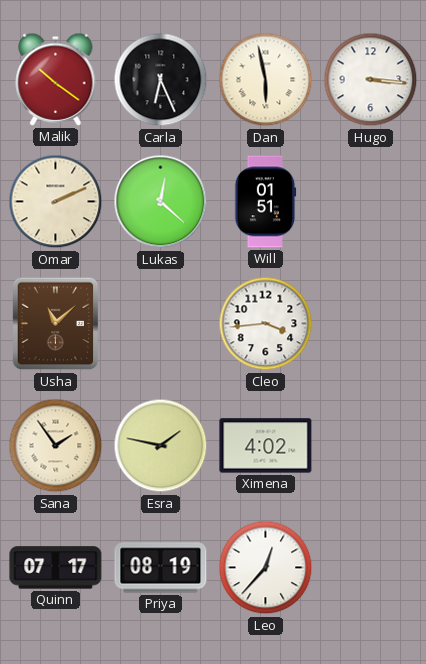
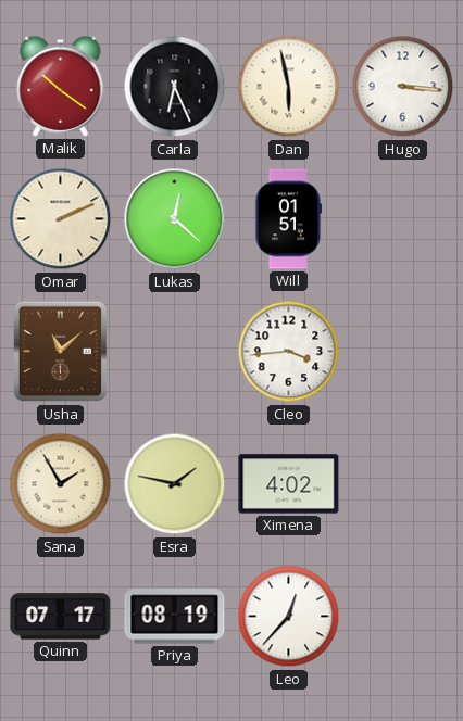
Sana: 1:54 -> 1:55 (61, 484)
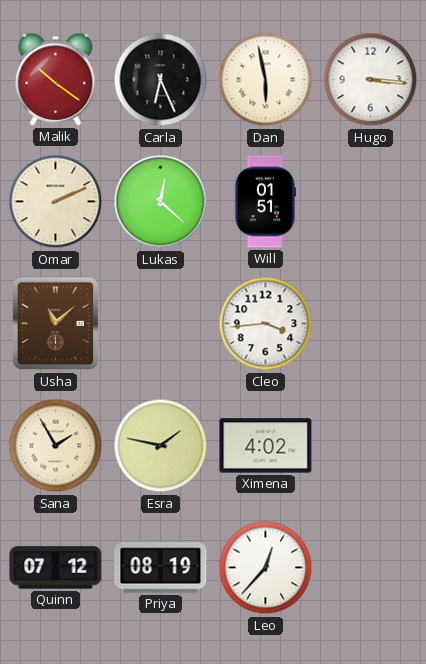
Quinn: 07:17 -> 07:12 (56, 568)
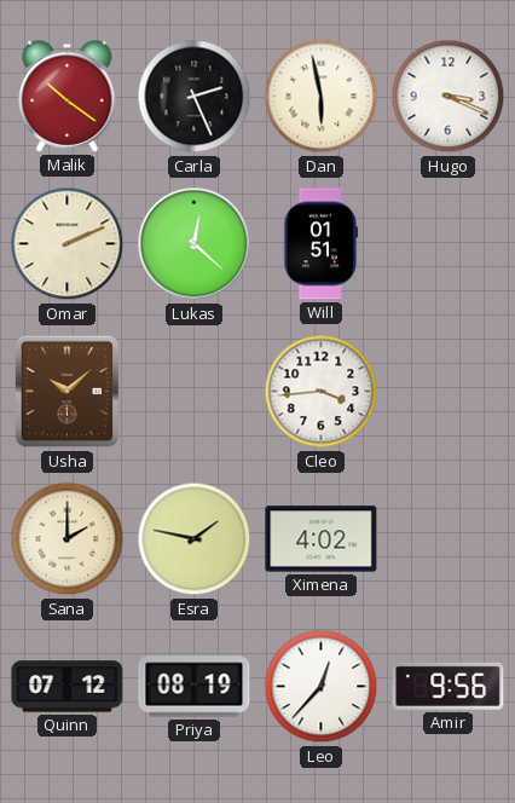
Carla: 6:26 -> 2:26 (195, 97)
Hugo: 3:16 -> 3:19 (449, 97)
Usha: 11:08 -> 10:08 (68, 392)
Sana: 1:55 -> 2:00 (68, 539)
Amir: none -> 9:56 (449, 686)
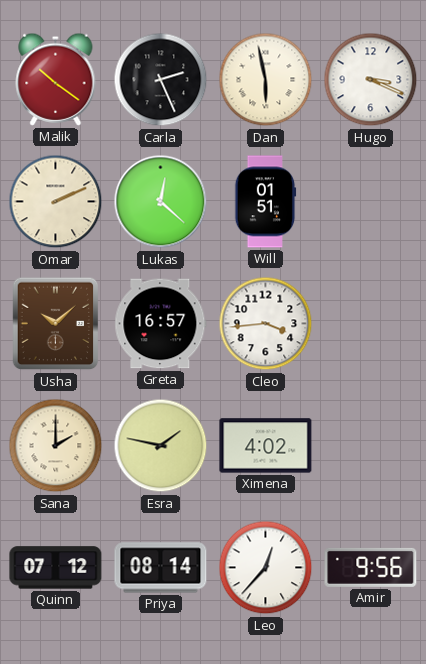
Greta: none -> 16:57 (161, 324)
Priya: 08:19 -> 08:14 (161, 568)
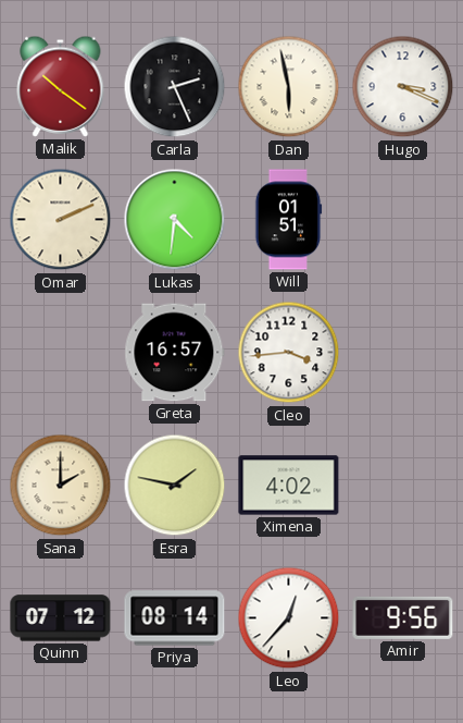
Lukas: 12:22 -> 4:31 (175, 220)
Usha: 10:08 -> none (56, 324)
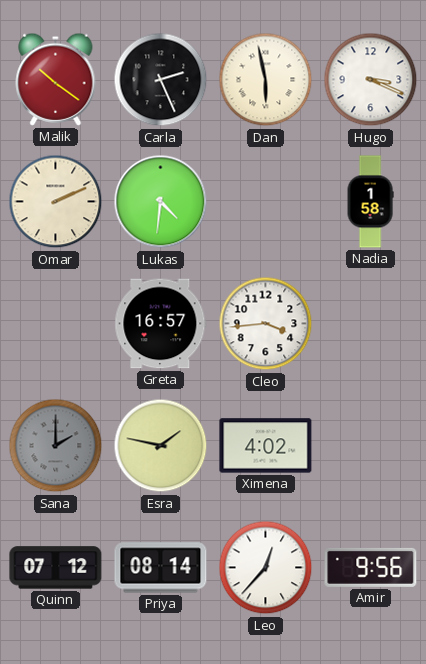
Will: 01:51 -> none (288, 220)
Nadia: none -> 1:58 (370, 202)
Sana dial: cream -> grey (56, 446)
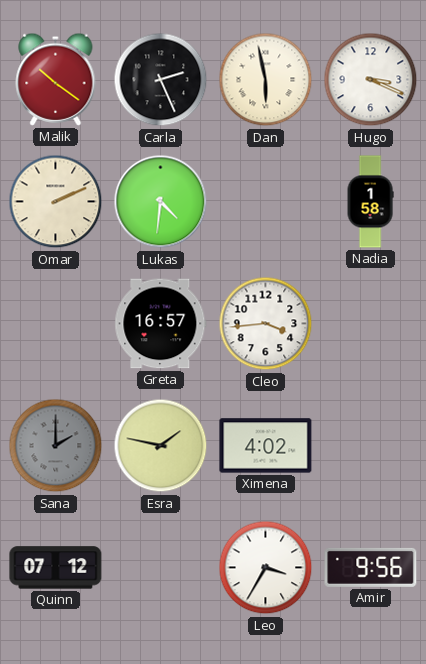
Priya: 08:14 -> none (161, 568)
Leo: 12:37 -> 3:35 (266, 568)
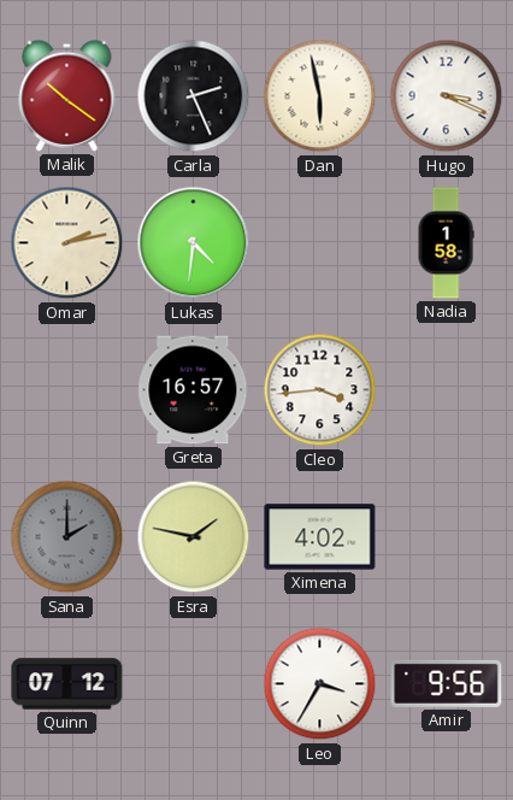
Omar: 2:11 -> 2:13 (67, 243)
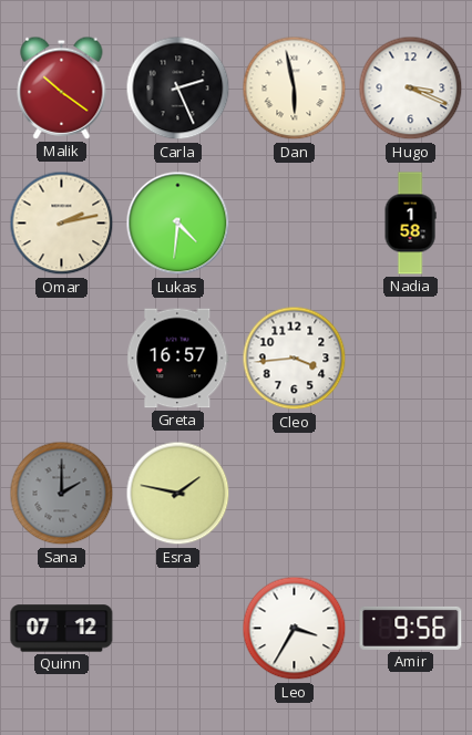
Ximena: 4:02 -> none (320, 537)
